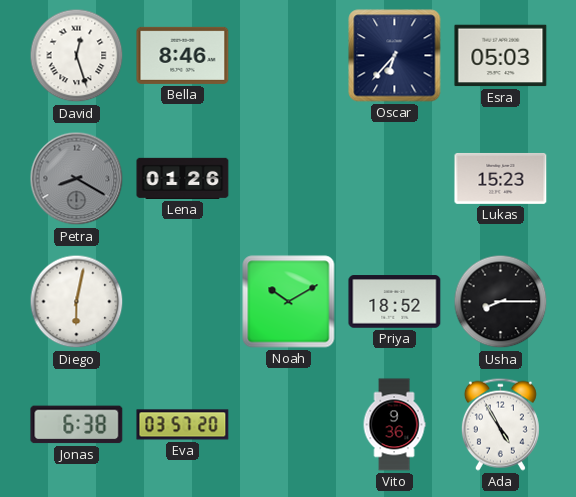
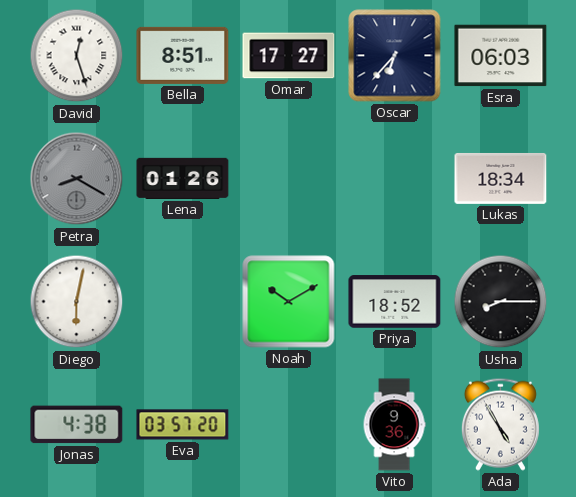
Bella: 8:46 -> 8:51 (183, 55)
Omar: none -> 17:27 (289, 56)
Esra: 05:03 -> 06:03 (501, 56)
Lukas: 15:23 -> 18:34 (501, 178)
Jonas: 6:38 -> 4:38 (77, 425)
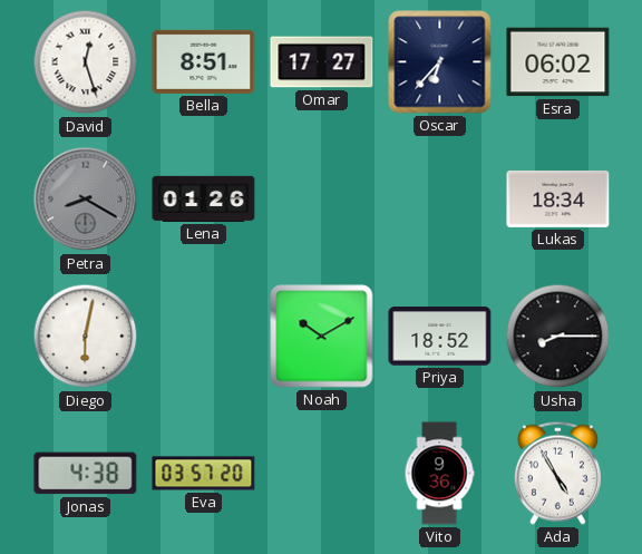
Esra: 06:03 -> 06:02 (558, 62)
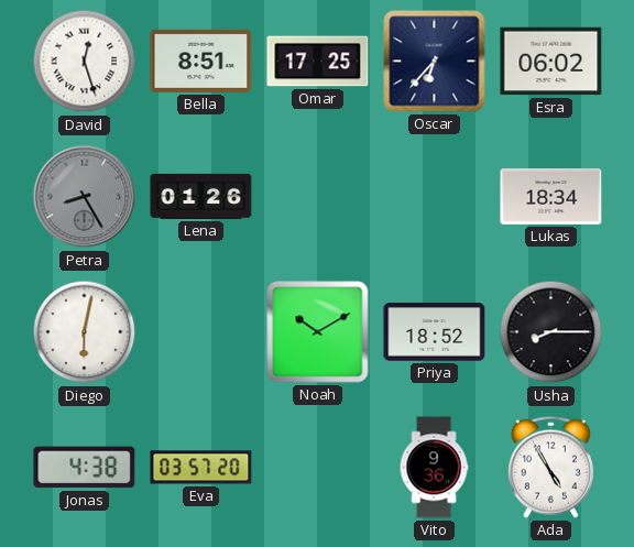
Omar: 17:27 -> 17:25 (318, 62)
Petra: 8:20 -> 8:25 (85, 197)
